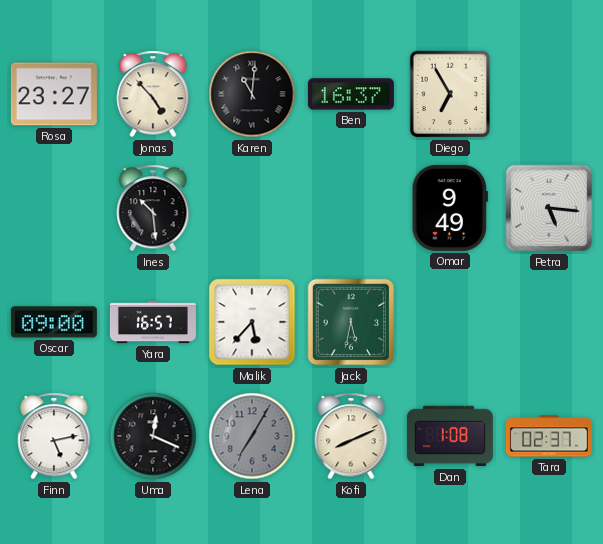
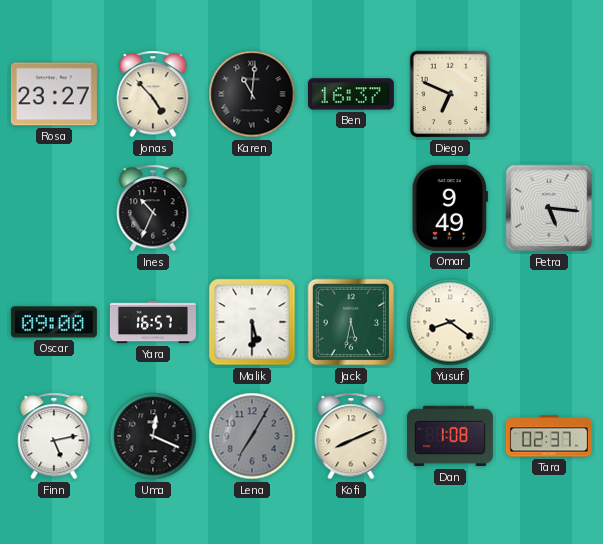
Diego: 6:55 -> 6:49 (449, 94)
Ines: 10:29 -> 10:34 (153, 208)
Malik: 5:37 -> 5:30 (252, 322)
Yusuf: none -> 8:21 (450, 322)
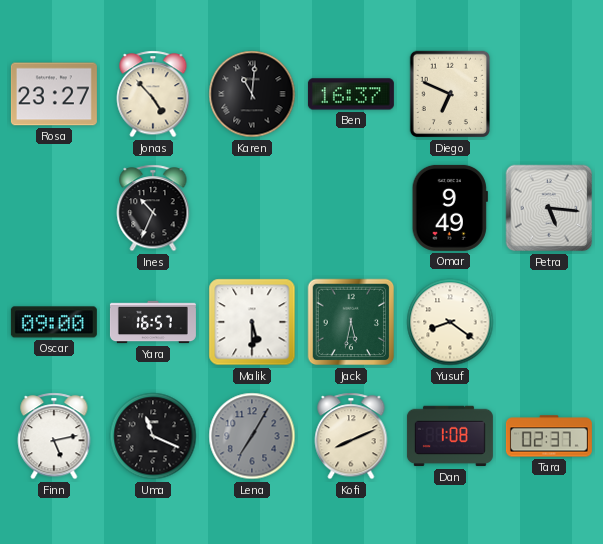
Uma: 12:19 -> 11:19 (153, 436)
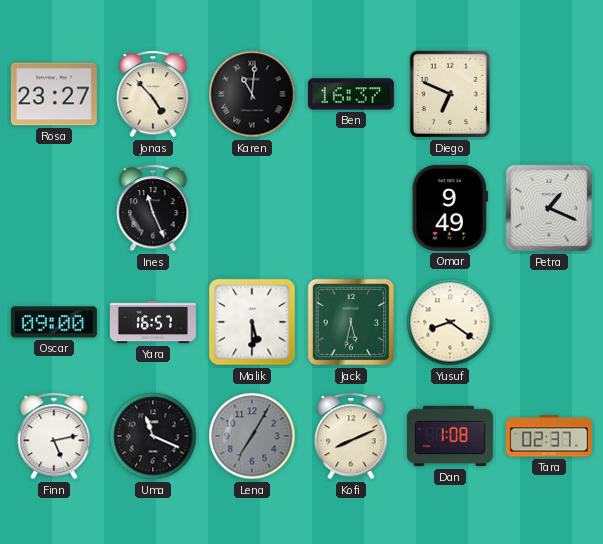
Ines: 10:34 -> 11:26 (153, 208)
Petra: 5:16 -> 1:19 (549, 208)
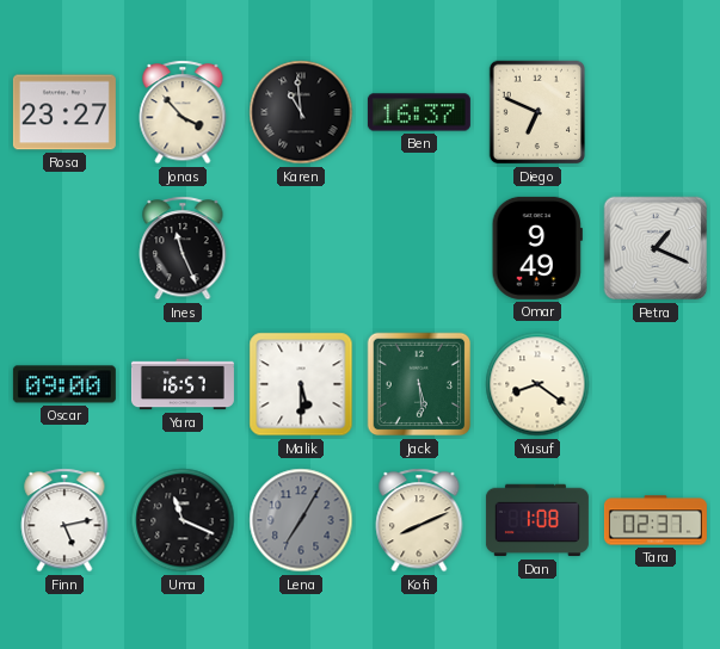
Jonas: 4:53 -> 3:53 (183, 112)
Karen: 11:01 -> 10:59 (301, 112)
Jack: 5:32 -> 5:29 (419, 384)
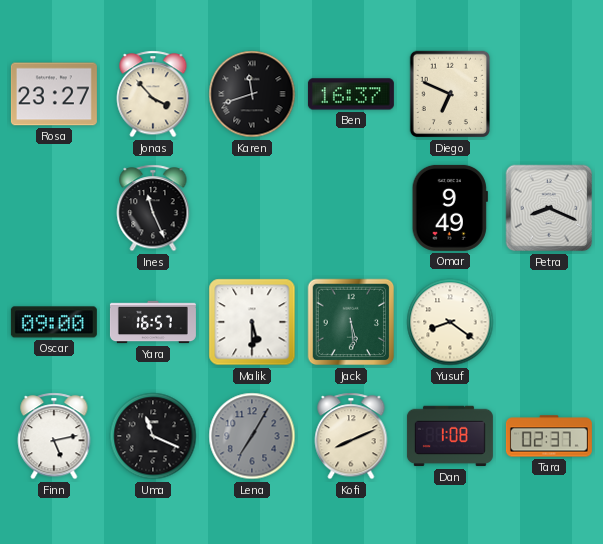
Karen: 10:59 -> 11:42 (252, 94)
Petra: 1:19 -> 8:19 (549, 208)
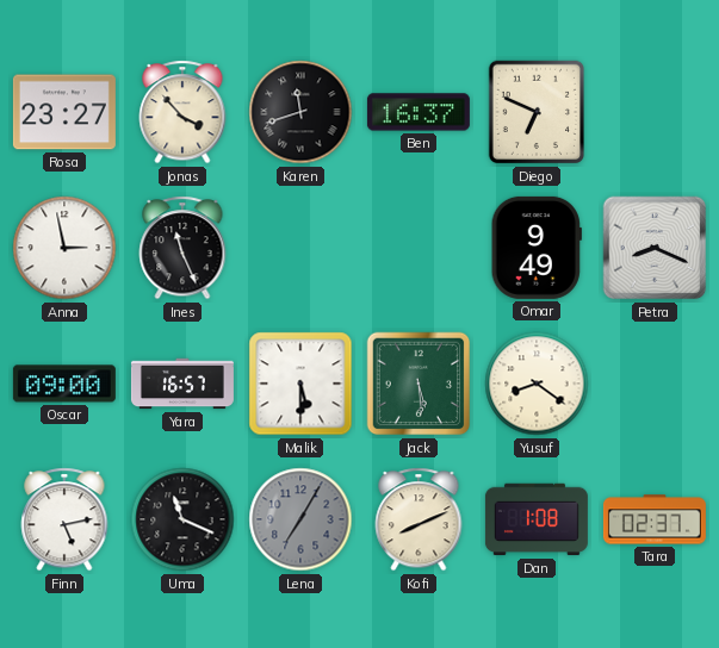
Anna: none -> 2:58 (64, 248)
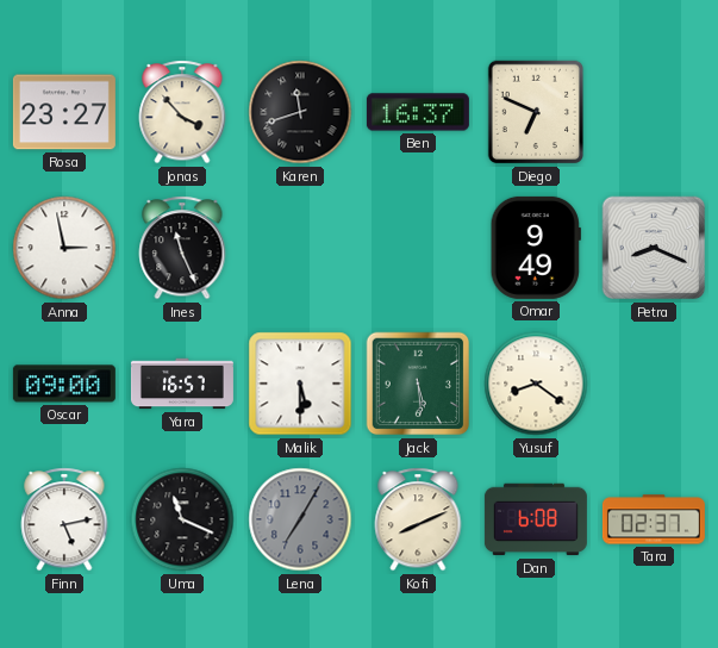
Dan: 1:08 -> 6:08 (536, 519)
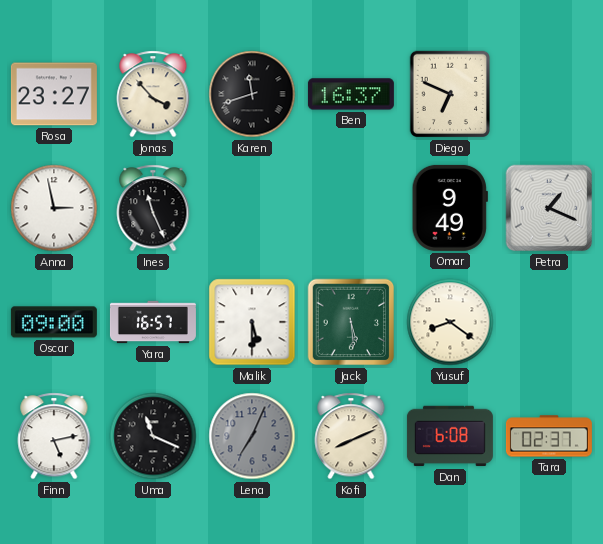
Petra: 8:19 -> 1:19 (549, 208)
Lena: 7:05 -> 7:04 (252, 436)
